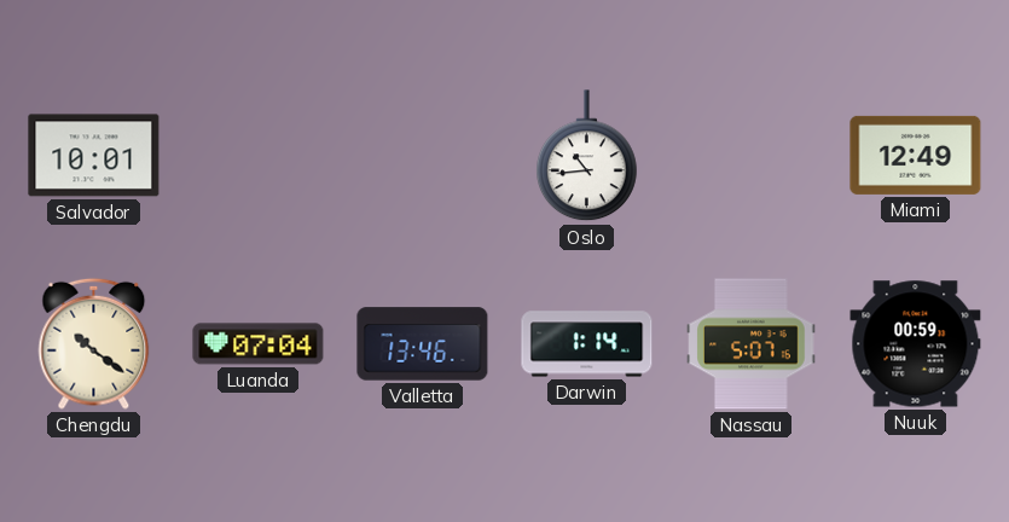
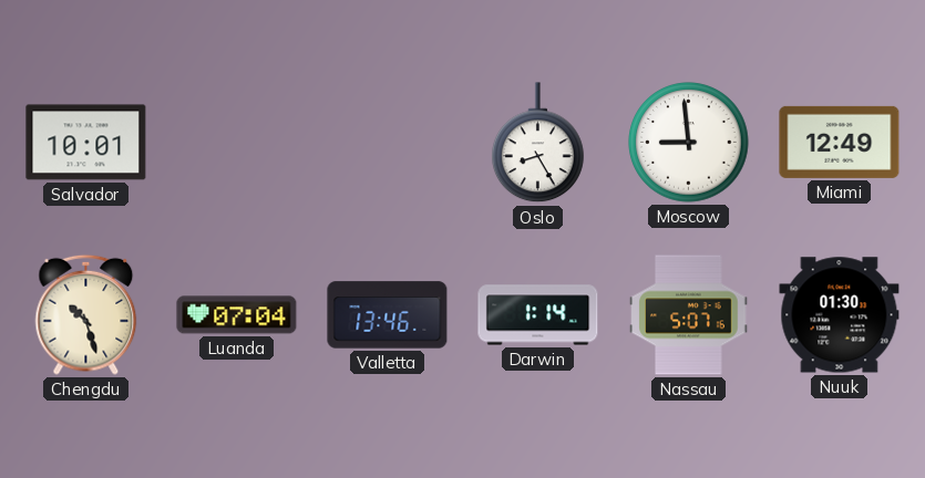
Oslo: 10:44 -> 8:25 (538, 143)
Moscow: none -> 8:59 (689, 143)
Chengdu: 10:21 -> 10:27 (86, 314)
Nuuk: 00:59 -> 01:30 (840, 315)
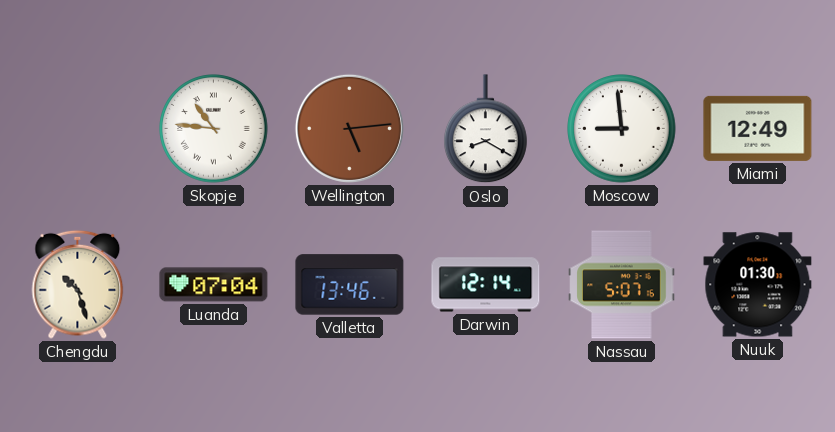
Salvador: 10:01 -> none (86, 143)
Skopje: none -> 10:46 (214, 129)
Wellington: none -> 5:14 (349, 128)
Oslo: 8:25 -> 8:20 (486, 129)
Darwin: 1:14 -> 12:14 (486, 285)
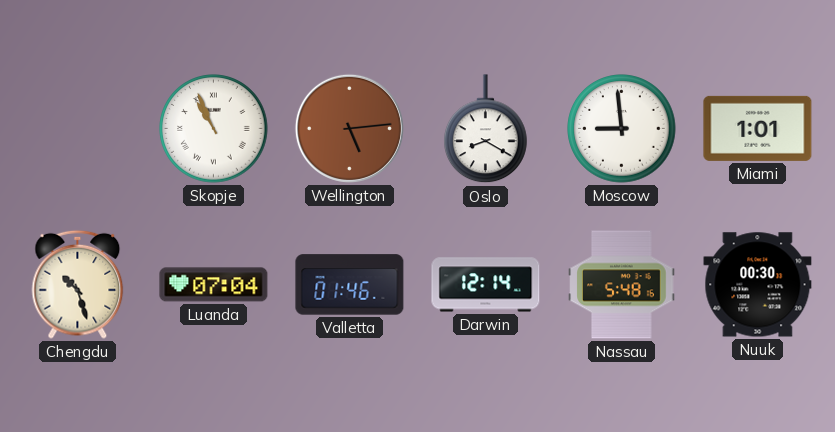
Skopje: 10:46 -> 10:56 (214, 129)
Miami: 12:49 -> 1:01 (758, 128)
Valletta: 13:46 -> 01:46 (350, 285)
Nassau: 5:07 -> 5:48 (622, 285)
Nuuk: 01:30 -> 00:30 (758, 285)
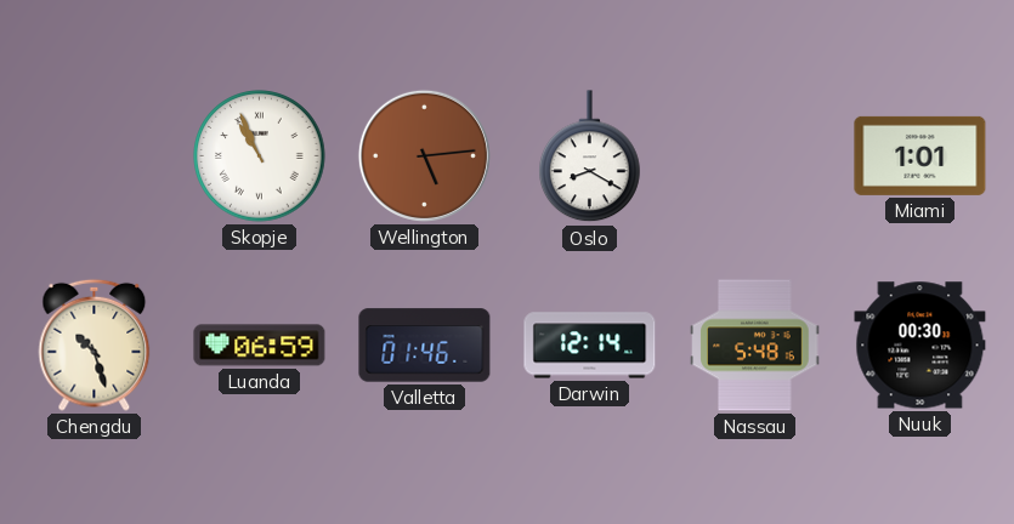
Moscow: 8:59 -> none (622, 129)
Luanda: 07:04 -> 06:59 (260, 346)
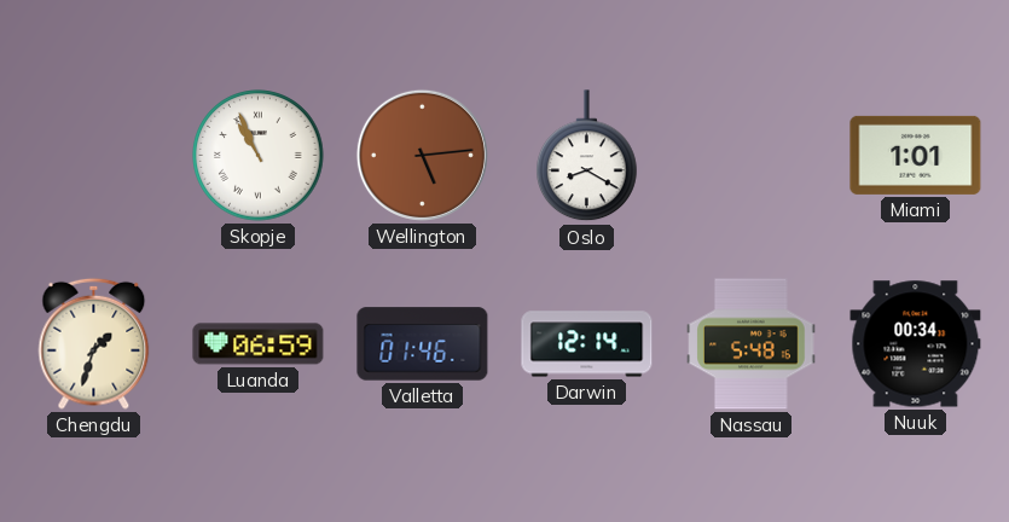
Chengdu: 10:27 -> 1:33 (94, 343)
Nuuk: 00:30 -> 00:34 (916, 344)
